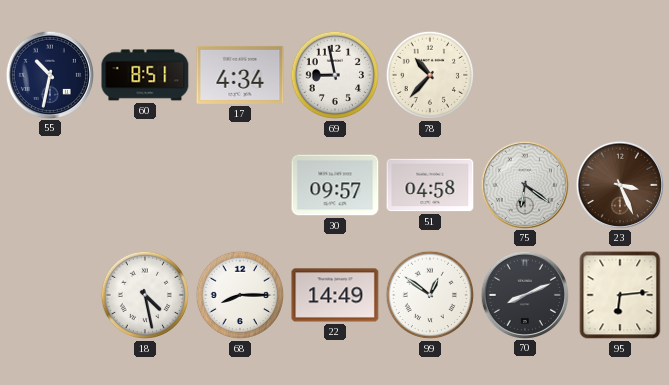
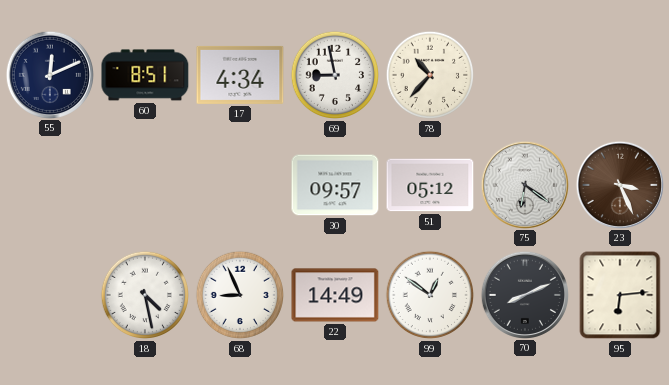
55: 10:32 -> 12:11 (49, 74)
51: 04:58 -> 05:12 (430, 185)
68: 8:15 -> 8:56 (240, 295)
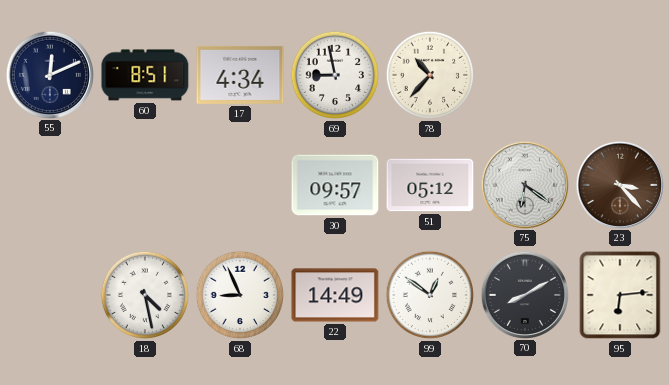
23: 3:26 -> 3:23 (619, 184)
70: 8:11 -> 8:10 (524, 294)
